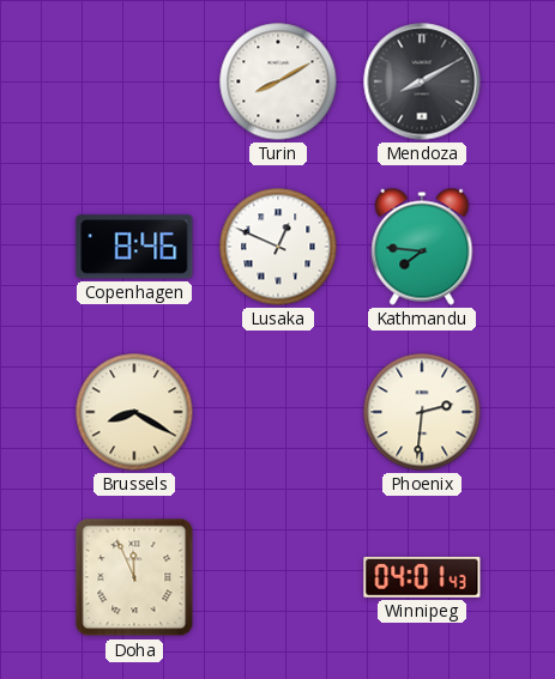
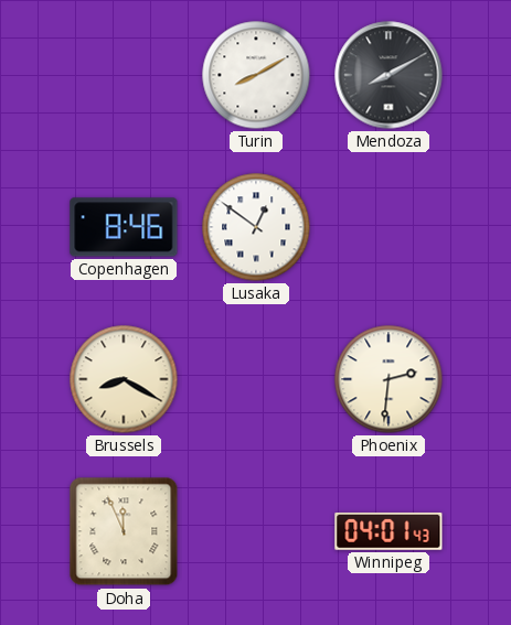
Lusaka: 12:49 -> 12:51 (256, 227)
Kathmandu: 7:46 -> none (422, 247)
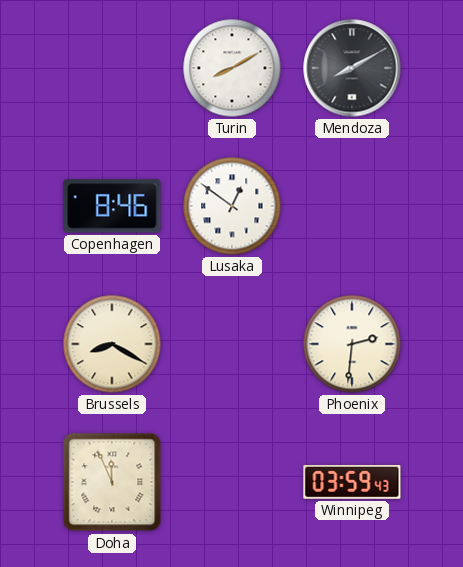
Winnipeg: 04:01 -> 03:59 (352, 482)
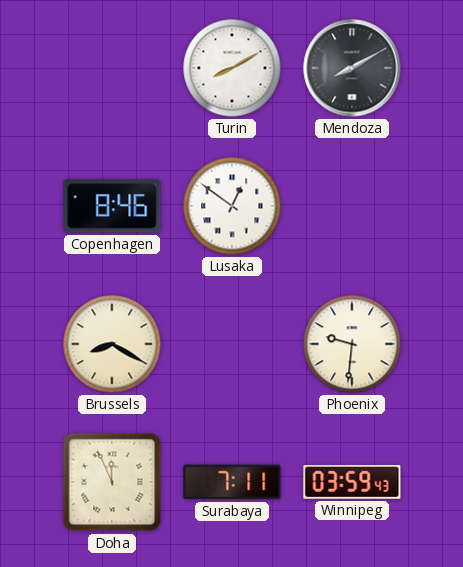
Phoenix: 2:31 -> 9:31 (352, 344)
Surabaya: none -> 7:11 (232, 482)
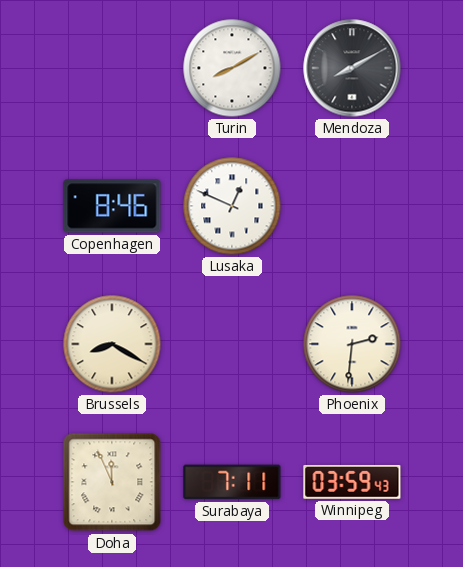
Lusaka: 12:51 -> 12:49 (232, 206)
Phoenix: 9:31 -> 2:31 (352, 344)
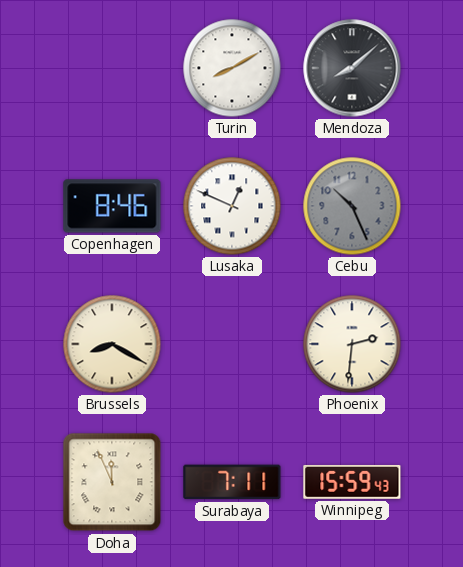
Mendoza: 8:10 -> 8:08 (352, 68)
Cebu: none -> 10:26 (352, 206)
Winnipeg: 03:59 -> 15:59 (352, 482)
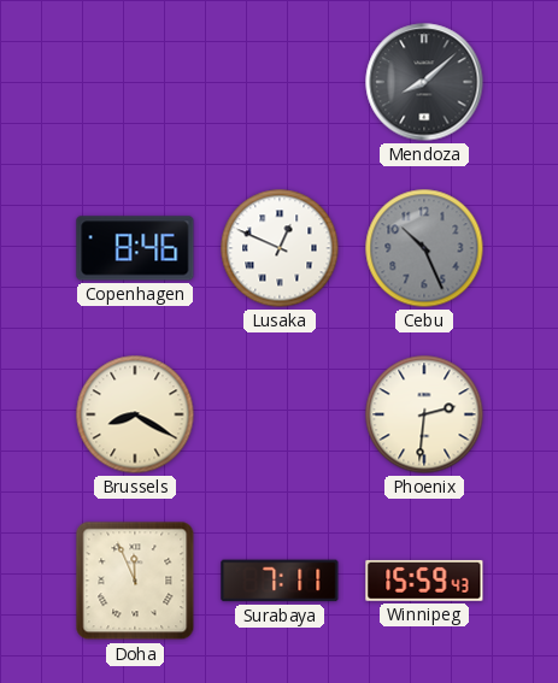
Turin: 8:10 -> none (232, 68)
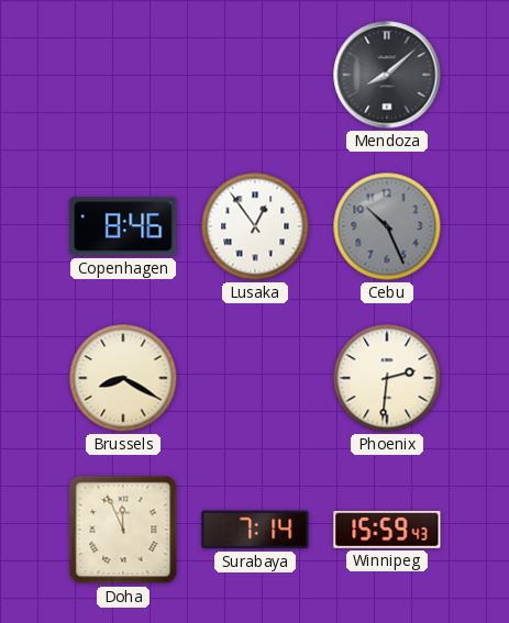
Lusaka: 12:49 -> 12:54 (255, 226)
Surabaya: 7:11 -> 7:14 (255, 530)
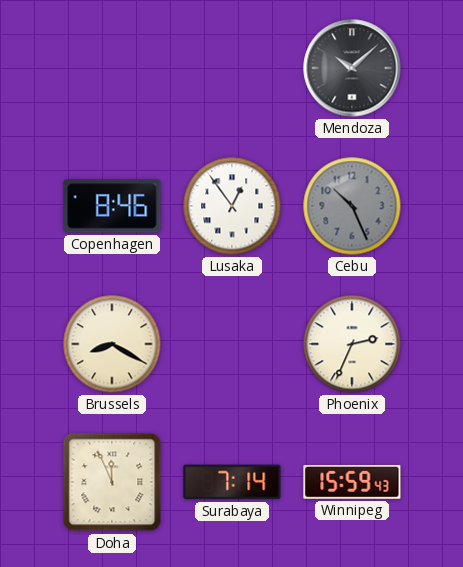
Mendoza: 8:08 -> 10:08 (352, 68)
Phoenix: 2:31 -> 2:34 (352, 344)
